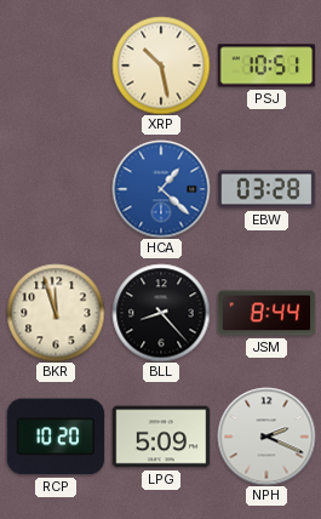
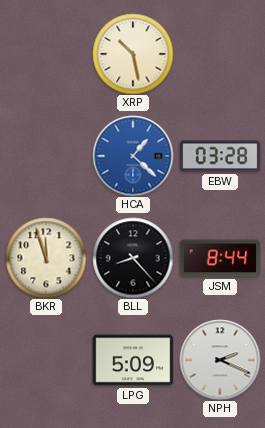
PSJ: 10:51 -> none (266, 65)
RCP: 10:20 -> none (56, 437)
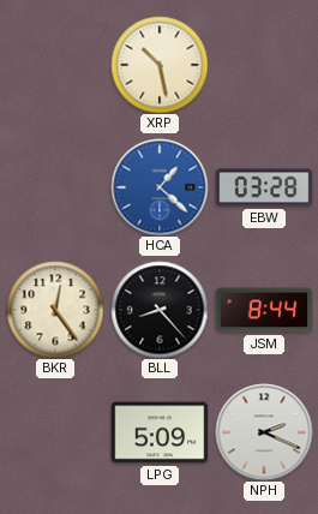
BKR: 11:57 -> 12:24 (55, 310)
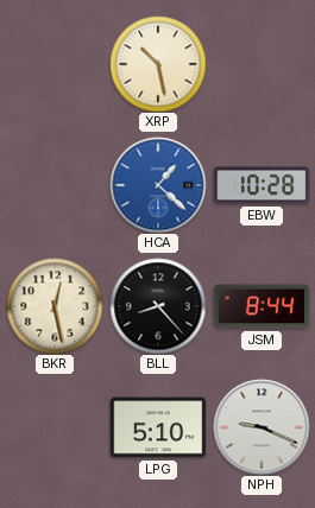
EBW: 03:28 -> 10:28 (262, 185)
BKR: 12:24 -> 12:28 (55, 306)
LPG: 5:09 -> 5:10 (158, 427)
NPH: 2:19 -> 9:19 (262, 427)
